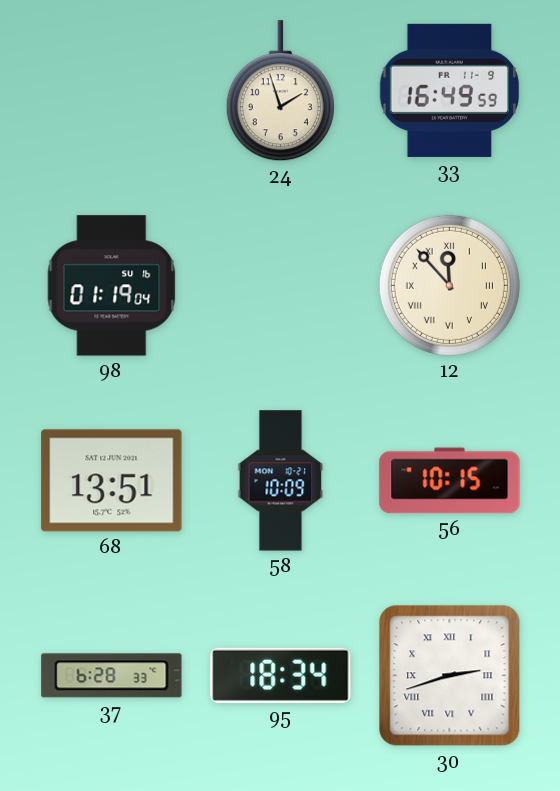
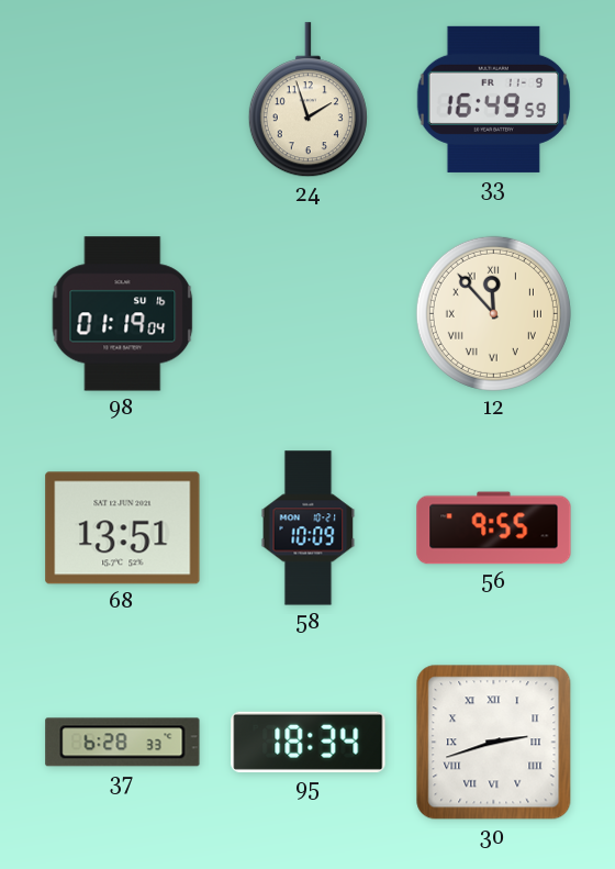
56: 10:15 -> 9:55 (494, 528)
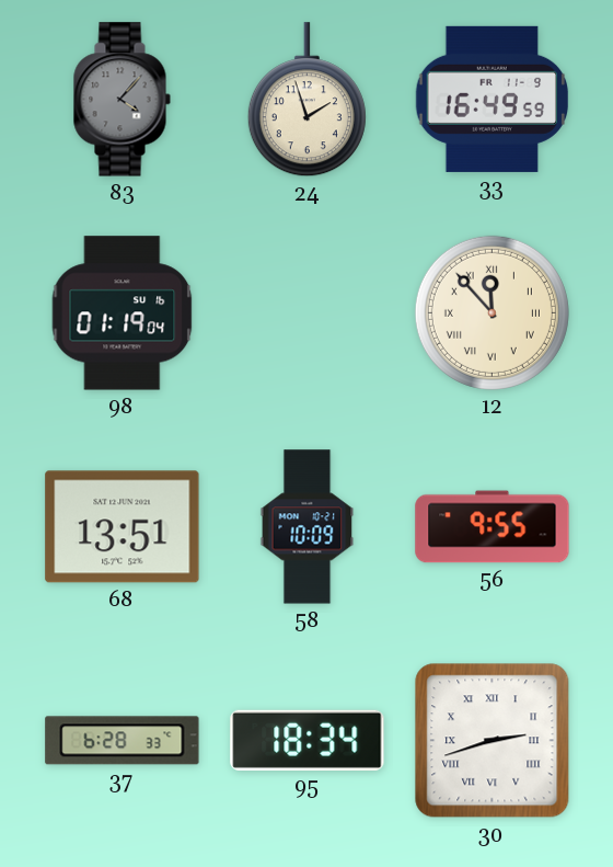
83: none -> 4:07 (122, 100)
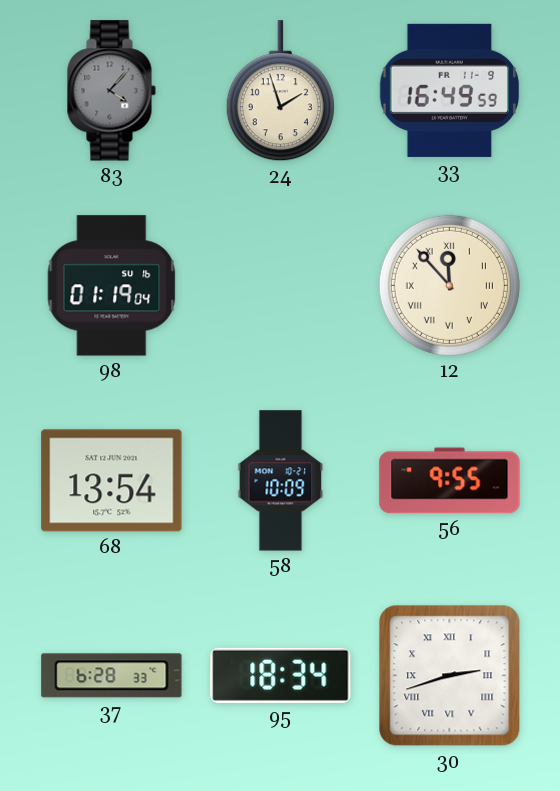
68: 13:51 -> 13:54 (112, 481)
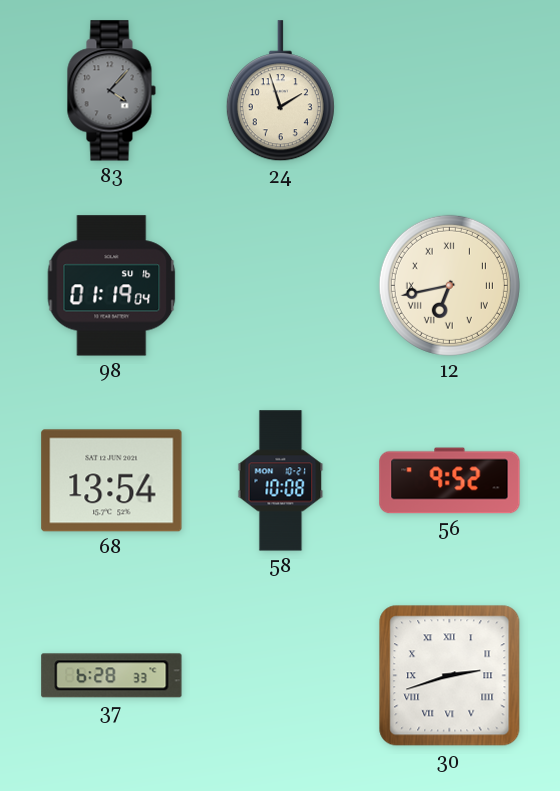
33: 16:49 -> none (450, 90)
12: 11:53 -> 6:43 (449, 285)
58: 10:09 -> 10:08 (281, 481)
56: 9:55 -> 9:52 (450, 481)
95: 18:34 -> none (281, 675)
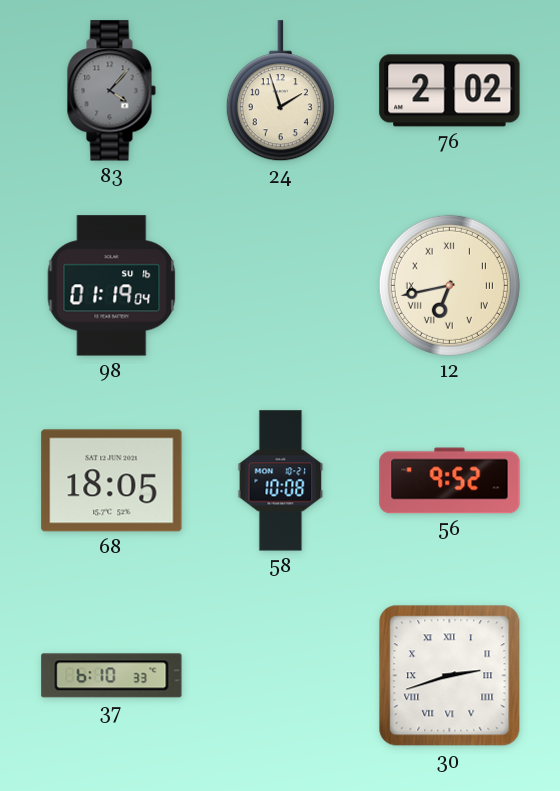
76: none -> 2:02 (450, 91)
68: 13:54 -> 18:05 (112, 481)
37: 6:28 -> 6:10 (112, 676)
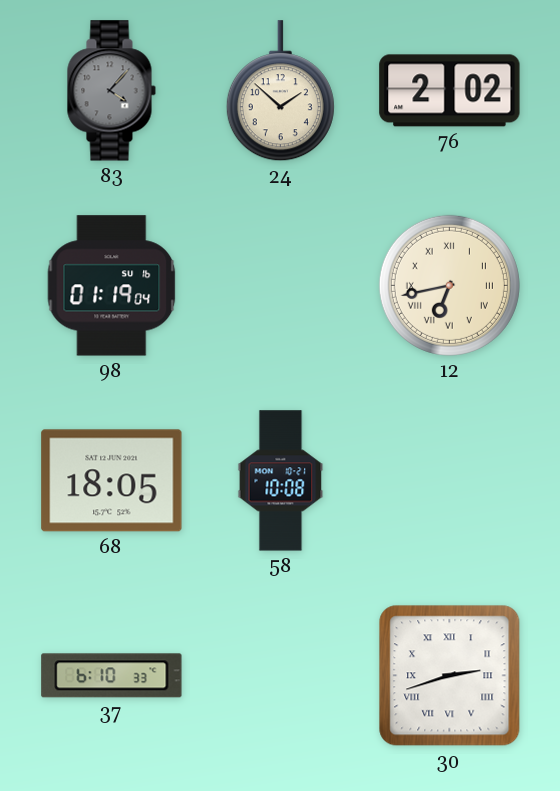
24: 1:57 -> 1:52 (280, 91)
56: 9:52 -> none (450, 481)
